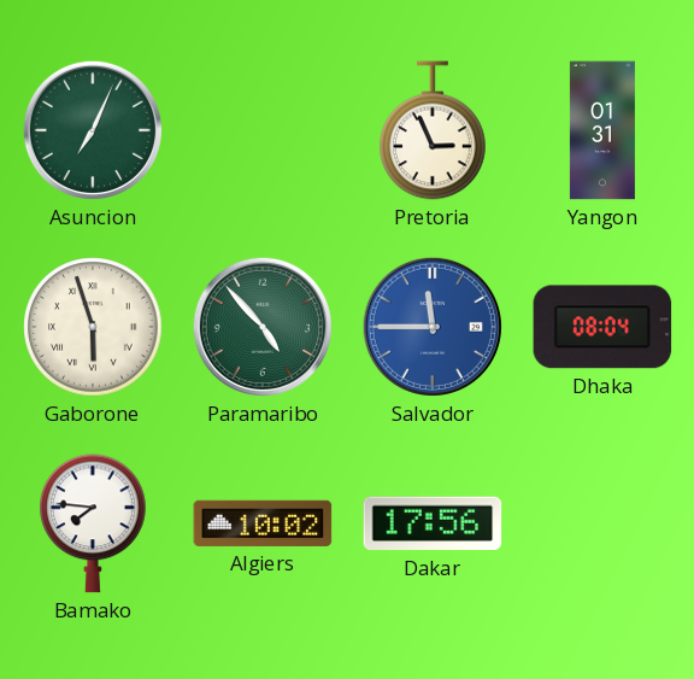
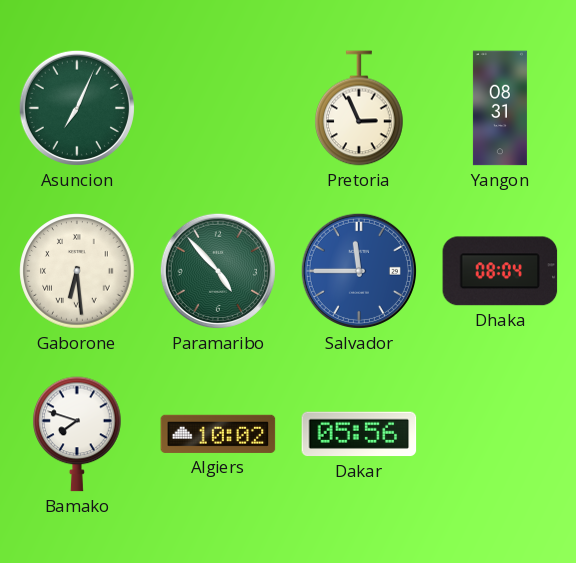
Yangon: 01:31 -> 08:31 (500, 108)
Gaborone: 5:57 -> 6:29 (77, 271)
Bamako: 7:46 -> 7:48 (77, 434)
Dakar: 17:56 -> 05:56 (359, 434)
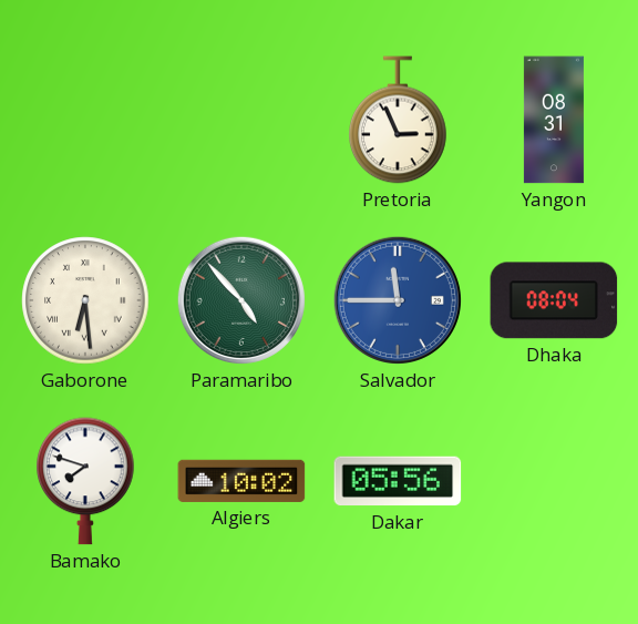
Asuncion: 7:04 -> none (77, 108)
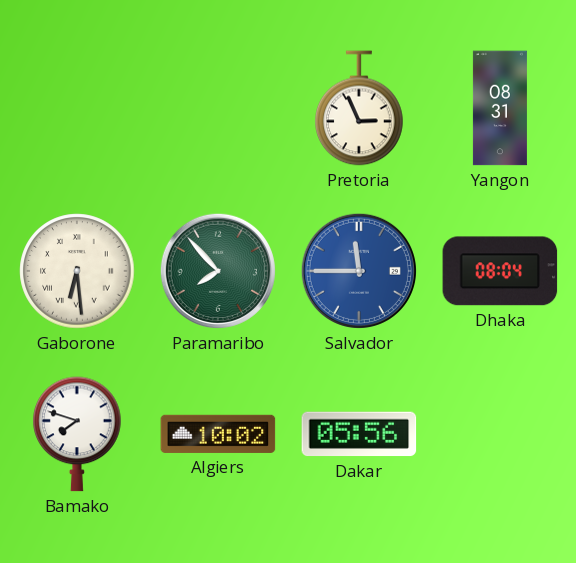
Paramaribo: 4:53 -> 7:53 (218, 271)
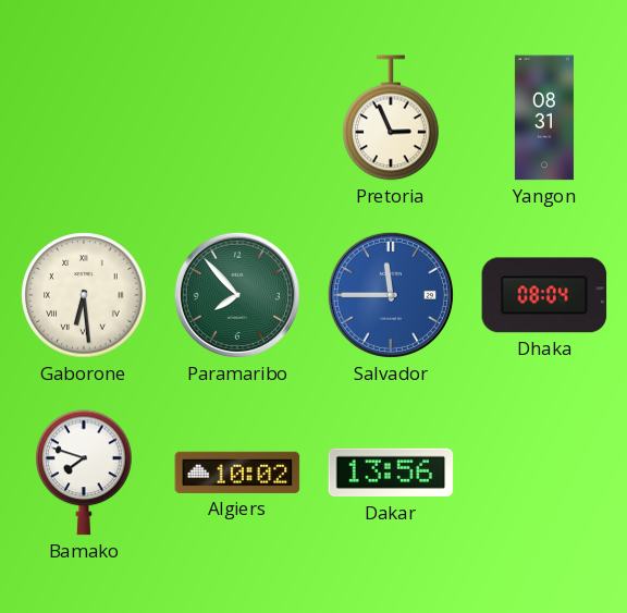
Dakar: 05:56 -> 13:56 (391, 473)
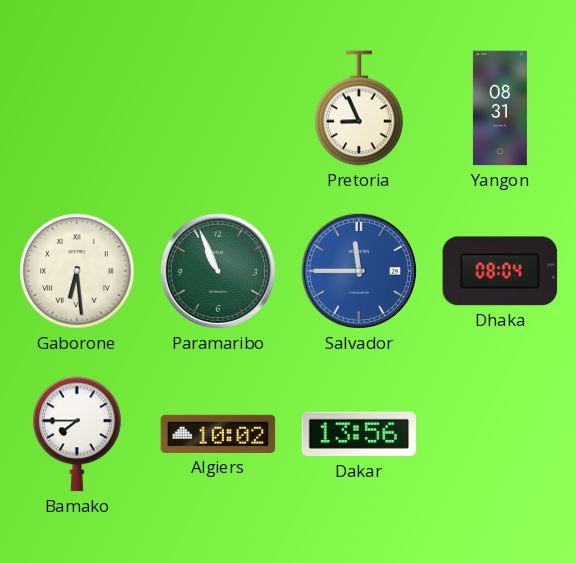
Pretoria: 2:56 -> 8:56 (359, 108)
Paramaribo: 7:53 -> 10:56 (218, 271)
Bamako: 7:48 -> 7:45 (77, 434)
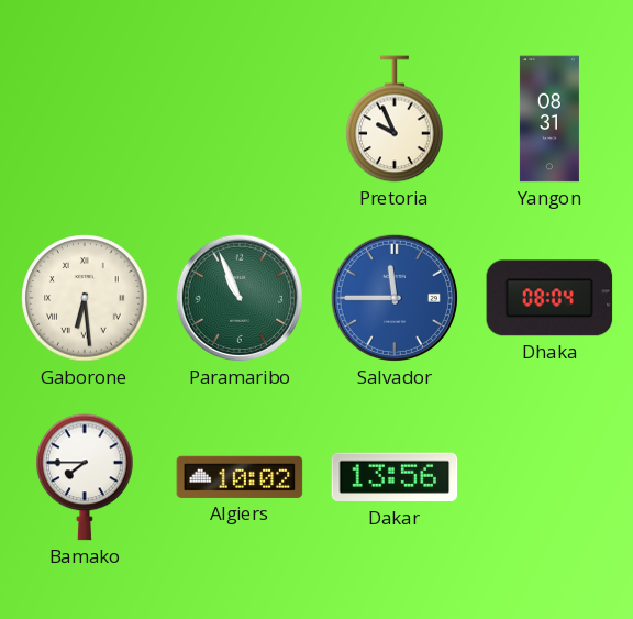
Pretoria: 8:56 -> 9:56 (395, 119)
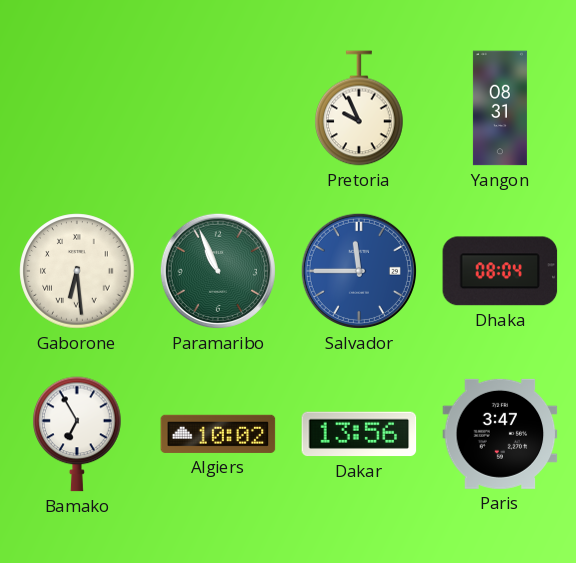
Bamako: 7:45 -> 6:55 (77, 434)
Paris: none -> 3:47 (500, 434)
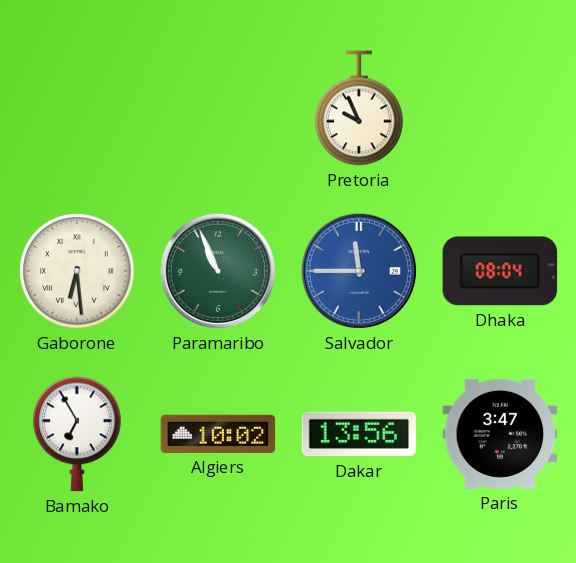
Yangon: 08:31 -> none (500, 108)
